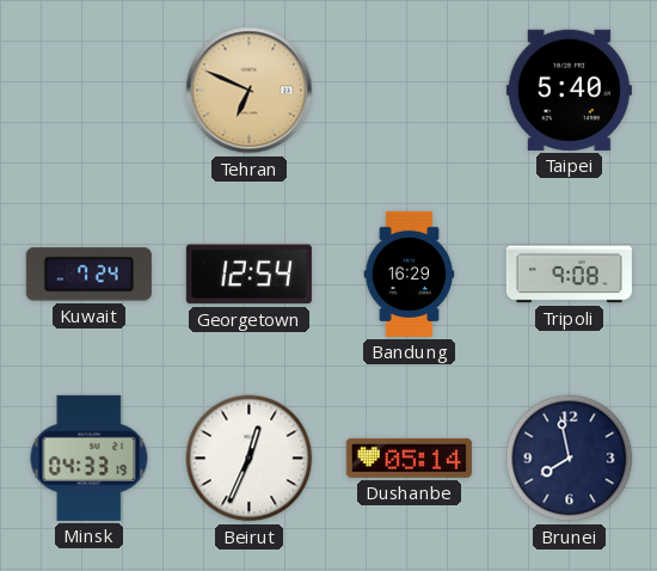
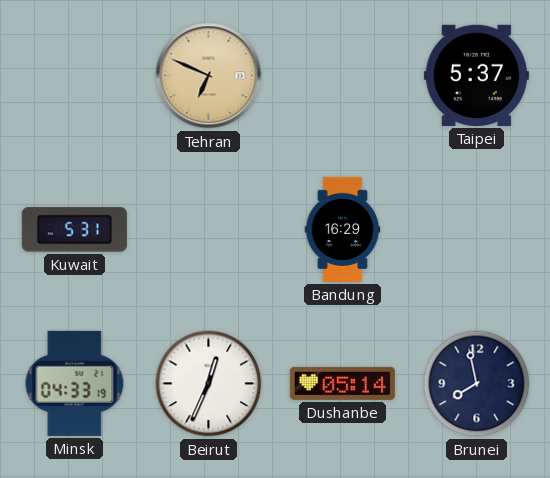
Taipei: 5:40 -> 5:37 (476, 75)
Kuwait: 7:24 -> 5:31 (74, 230)
Georgetown: 12:54 -> none (248, 275)
Tripoli: 9:08 -> none (569, 275)
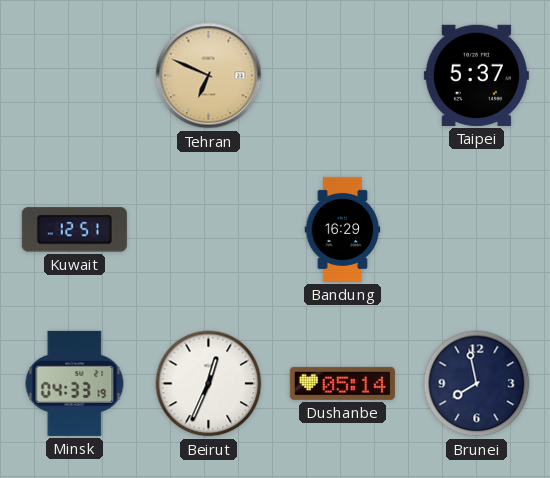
Kuwait: 5:31 -> 12:51 (74, 230)
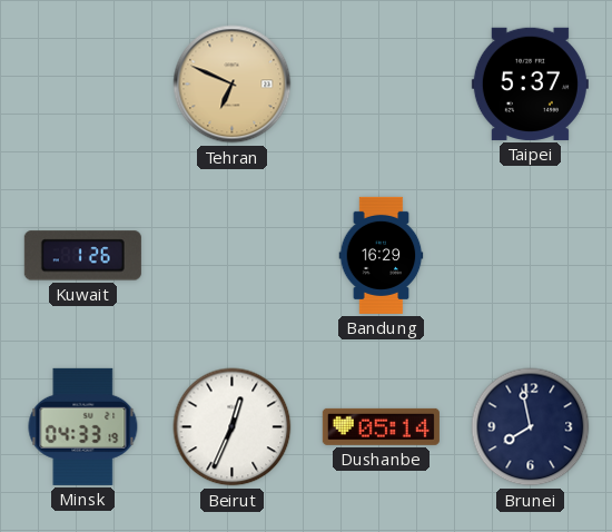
Kuwait: 12:51 -> 1:26 (82, 256)
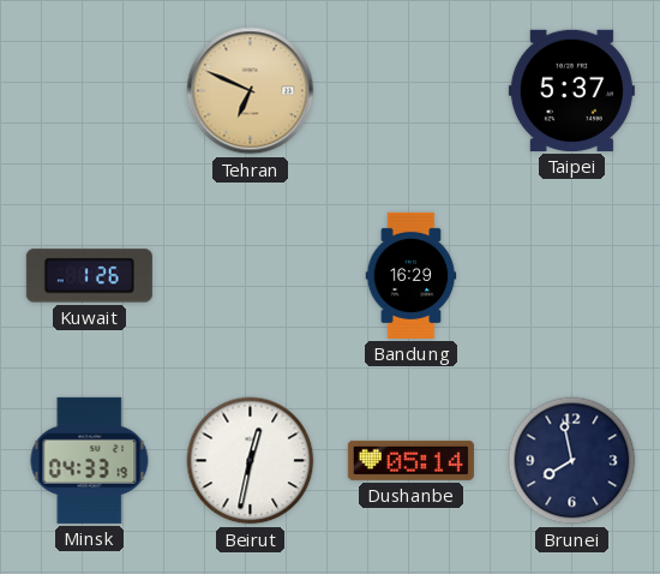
Beirut: 12:34 -> 12:32 (251, 461)
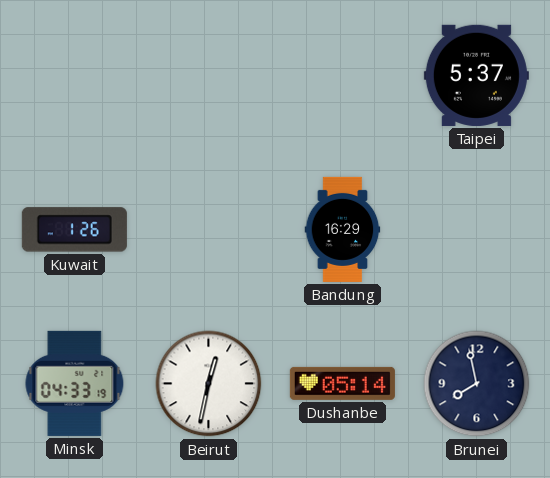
Tehran: 6:49 -> none (251, 91)
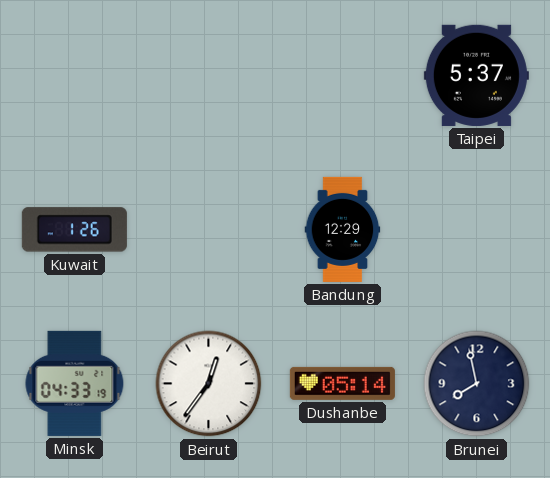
Bandung: 16:29 -> 12:29 (343, 229)
Beirut: 12:32 -> 12:36 (209, 384)
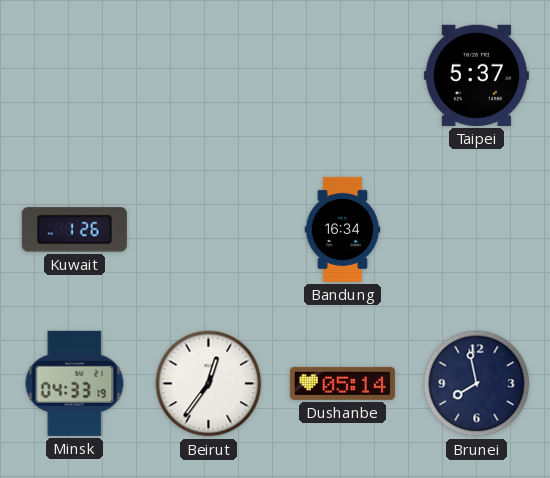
Bandung: 12:29 -> 16:34 (343, 229)
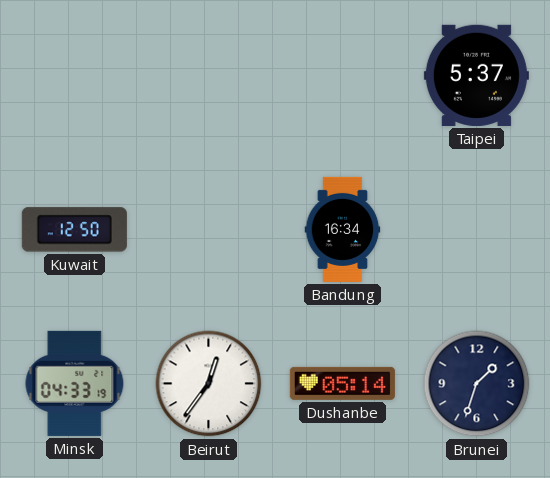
Kuwait: 1:26 -> 12:50 (74, 230)
Brunei: 7:58 -> 1:33 (477, 384)
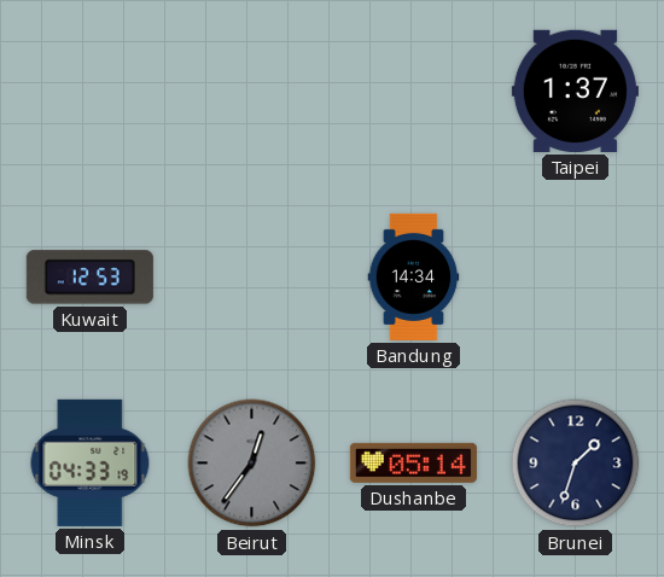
Taipei: 5:37 -> 1:37 (575, 91)
Kuwait: 12:50 -> 12:53 (89, 278)
Bandung: 16:34 -> 14:34 (414, 276)
Beirut dial: white -> grey (252, 464)
